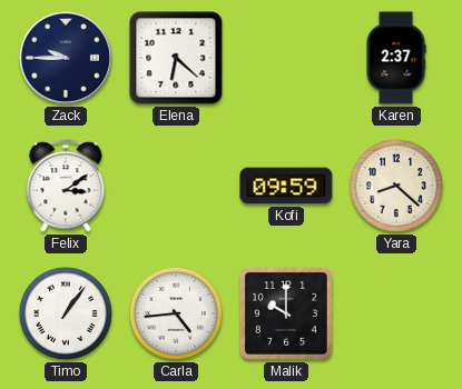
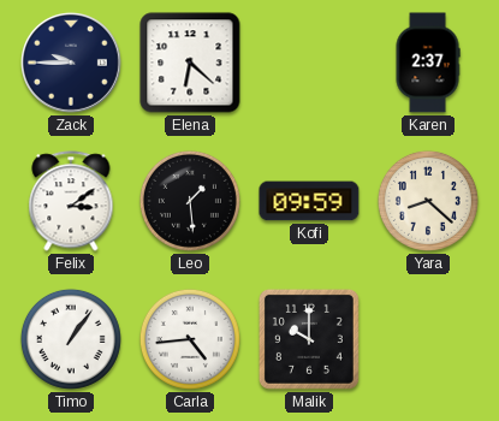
Leo: none -> 1:29 (190, 201)
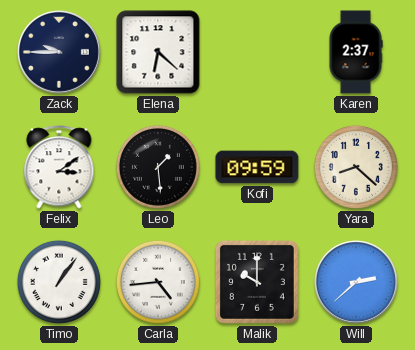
Will: none -> 2:38 (357, 283)
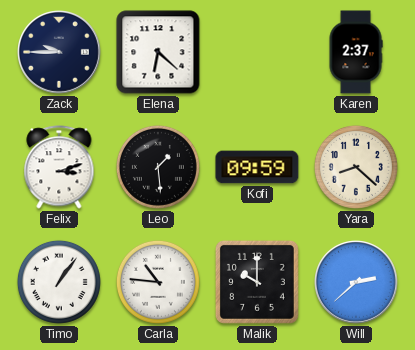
Felix: 3:09 -> 3:12 (59, 167)
Carla: 4:44 -> 10:46 (158, 282)
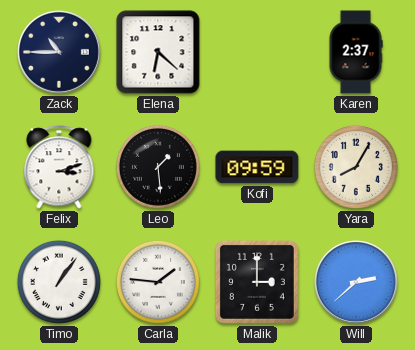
Zack: 9:45 -> 10:45 (60, 53)
Yara: 8:22 -> 8:05 (356, 167)
Carla: 10:46 -> 1:46 (158, 282)
Malik: 10:00 -> 3:00 (257, 282)
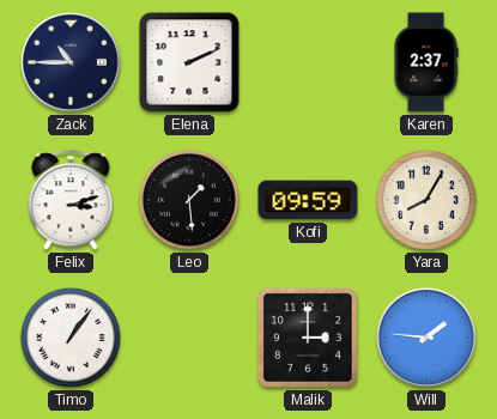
Elena: 6:22 -> 2:11 (189, 62)
Carla: 1:46 -> none (158, 282)
Will: 2:38 -> 1:46 (428, 339)
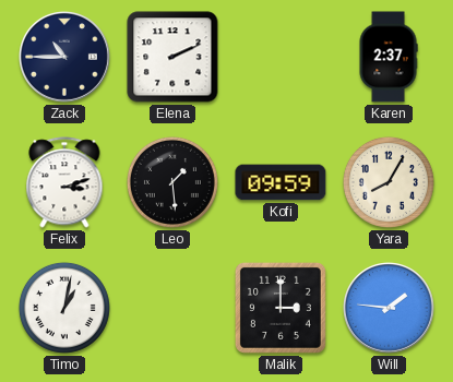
Timo: 1:06 -> 1:02 (64, 308)
